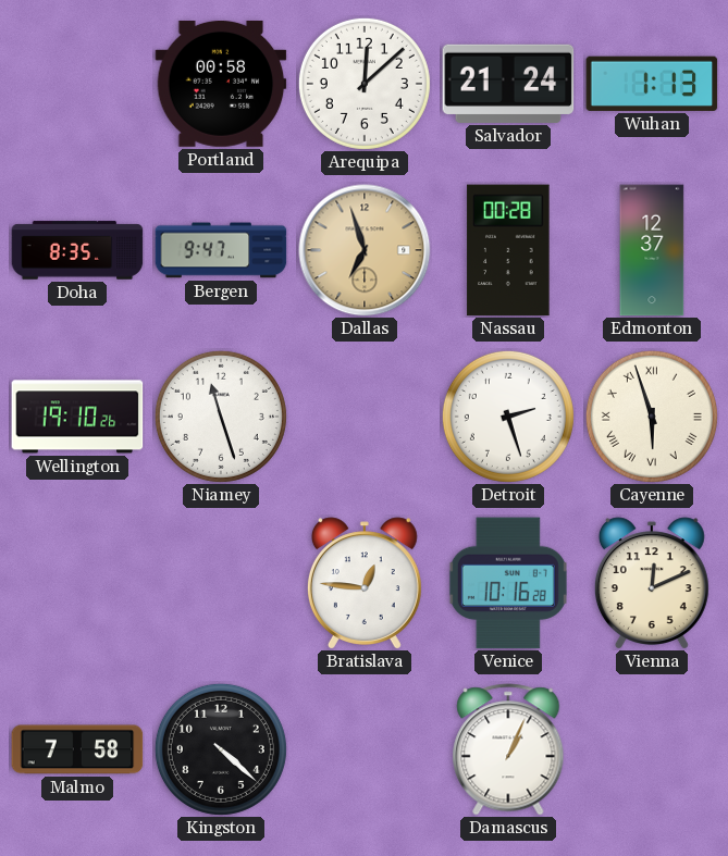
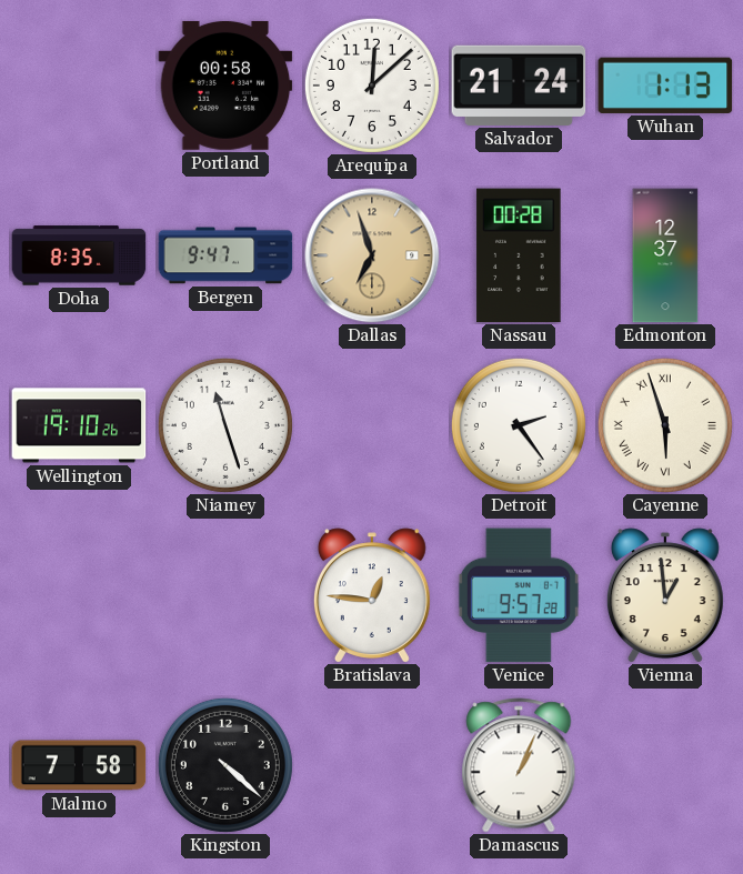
Detroit: 2:27 -> 2:24 (519, 425)
Venice: 10:16 -> 9:57 (519, 595)
Vienna: 12:11 -> 12:59 (665, 595)
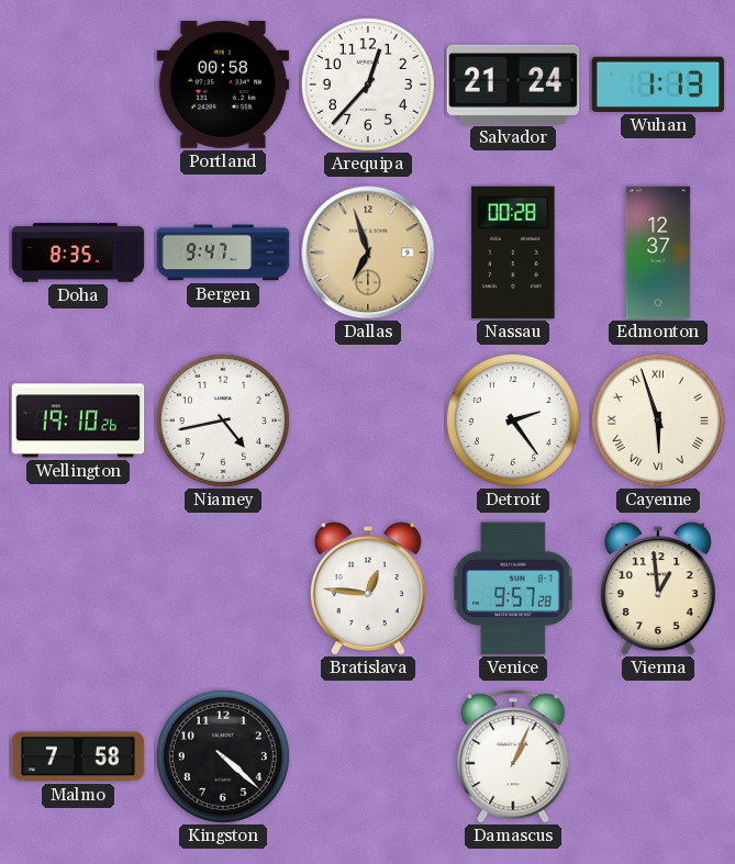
Arequipa: 12:08 -> 12:37 (368, 85)
Niamey: 11:27 -> 4:43 (223, 420)
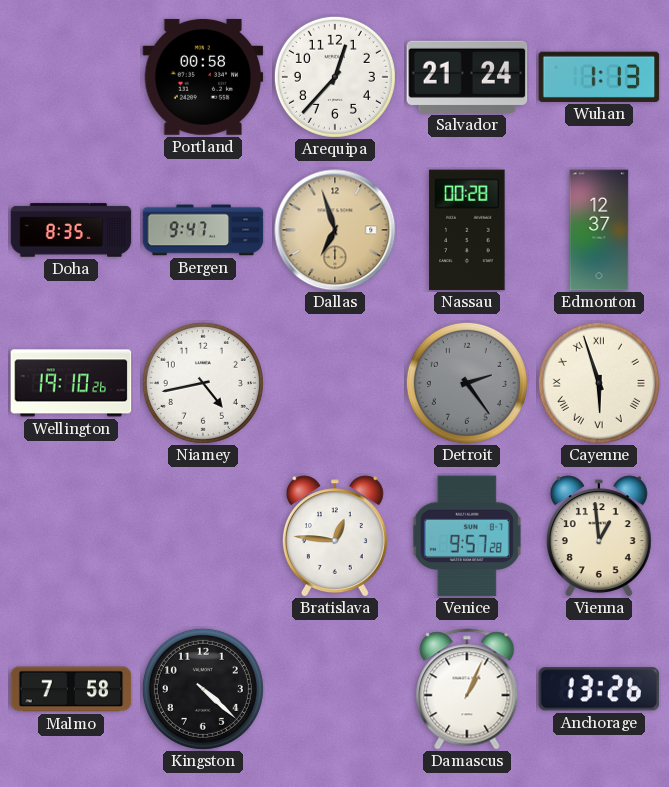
Detroit dial: white -> grey (467, 383)
Anchorage: none -> 13:26 (599, 689)
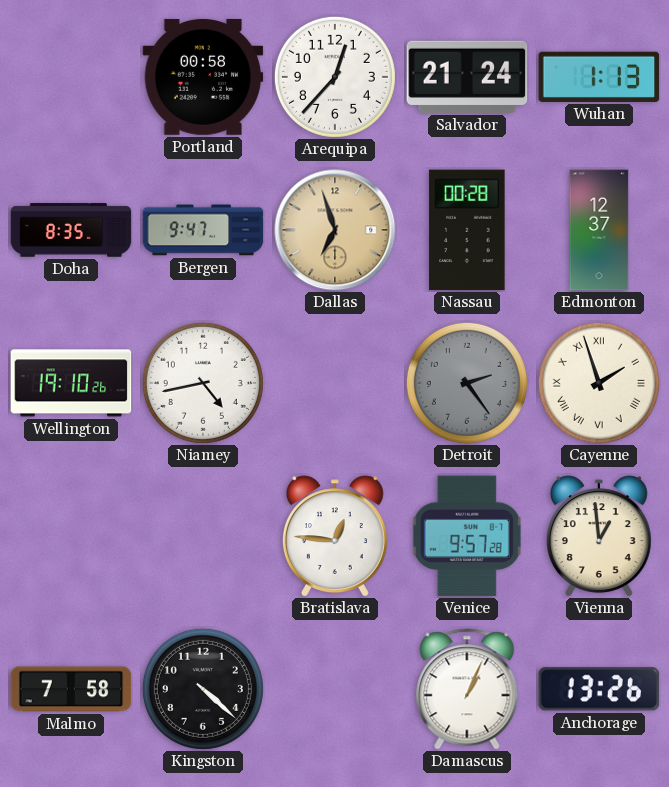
Cayenne: 5:57 -> 1:57 (599, 383)
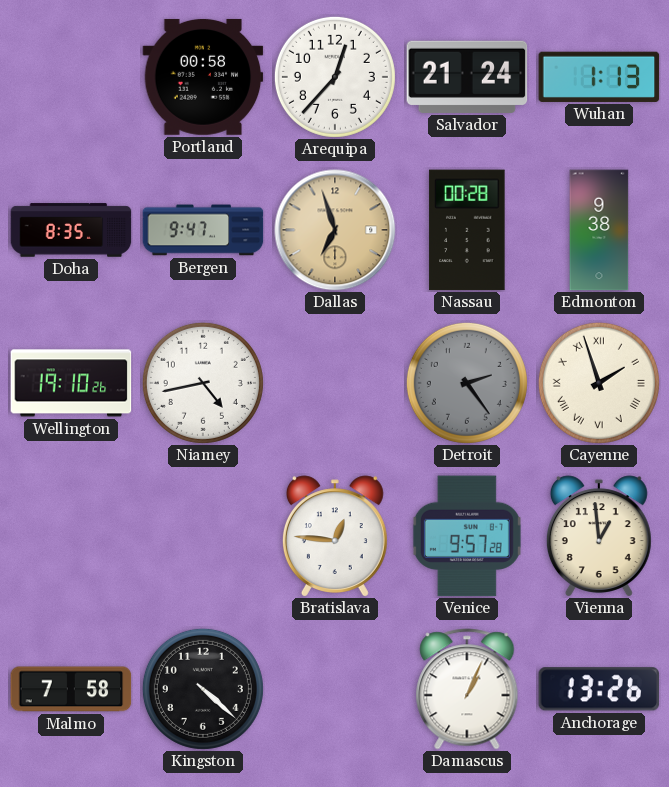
Edmonton: 12:37 -> 9:38 (599, 230)
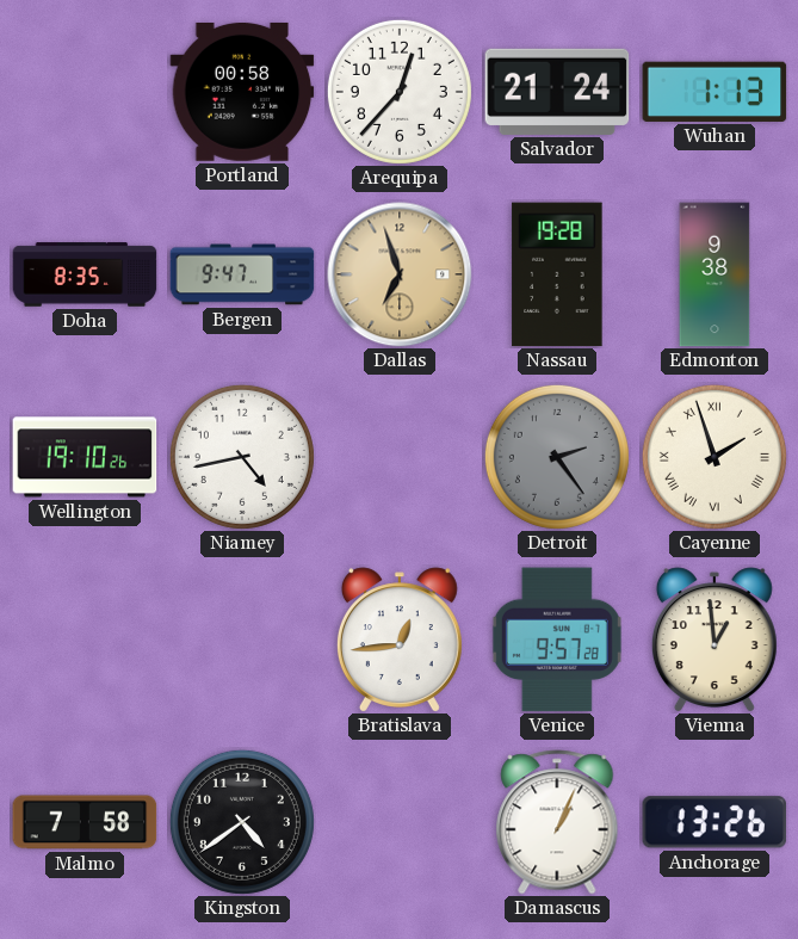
Nassau: 00:28 -> 19:28 (557, 274)
Bratislava: 12:46 -> 12:44 (400, 640)
Kingston: 4:22 -> 4:39 (242, 822)
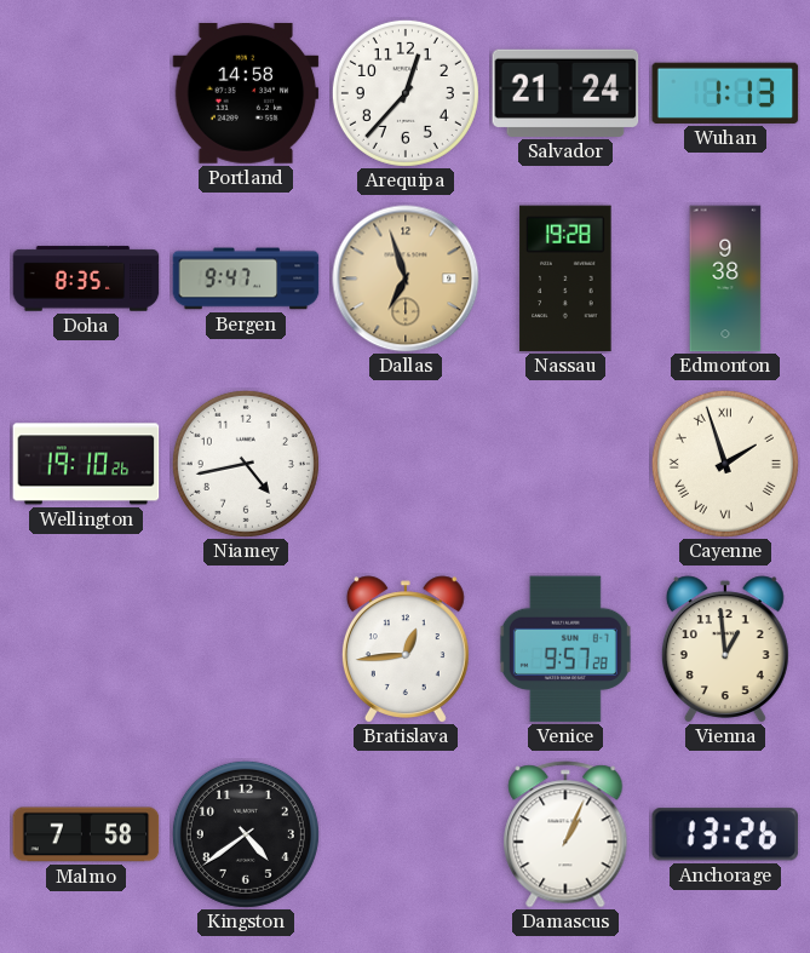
Portland: 00:58 -> 14:58 (246, 93)
Detroit: 2:24 -> none (557, 457)
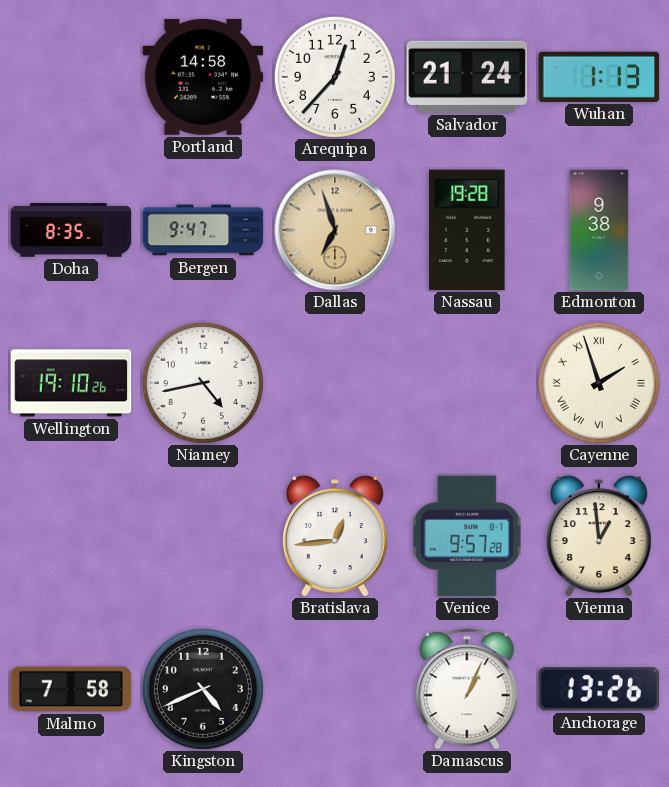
Kingston: 4:39 -> 4:41 (203, 689)
